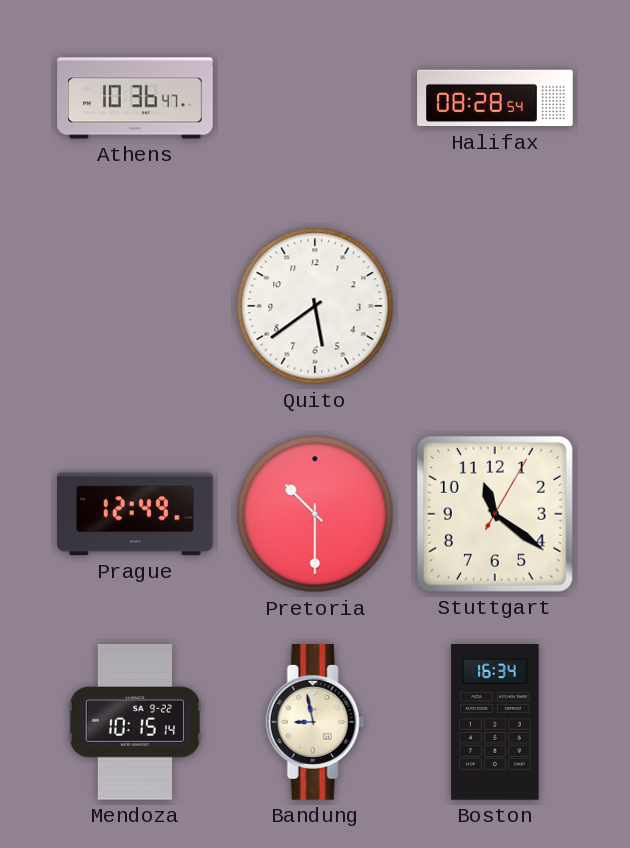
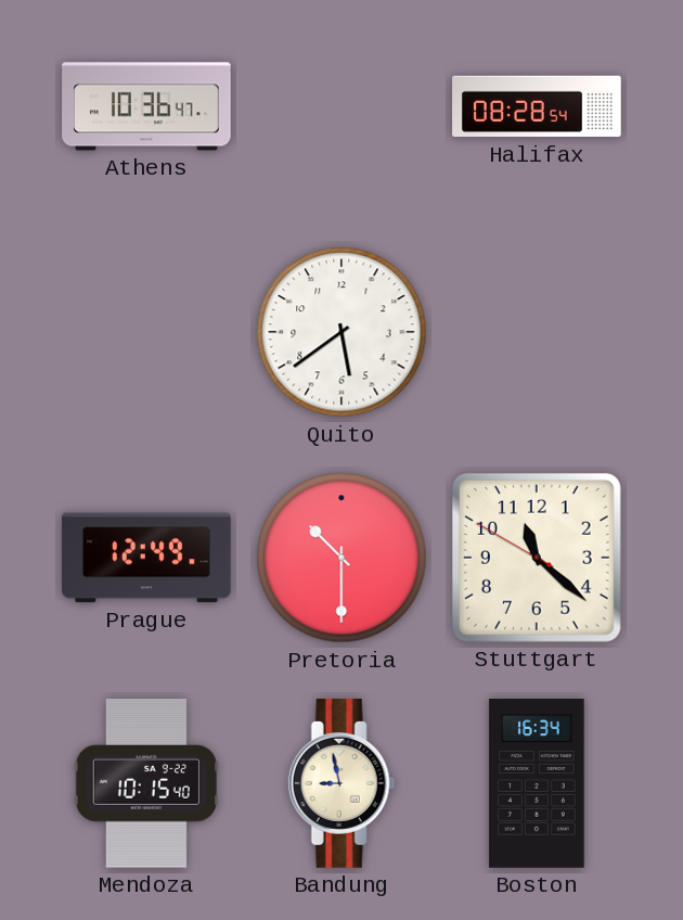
Stuttgart: 11:21:05 -> 11:21:50 (537, 558)
Mendoza: 10:15:14 -> 10:15:40 (146, 784)
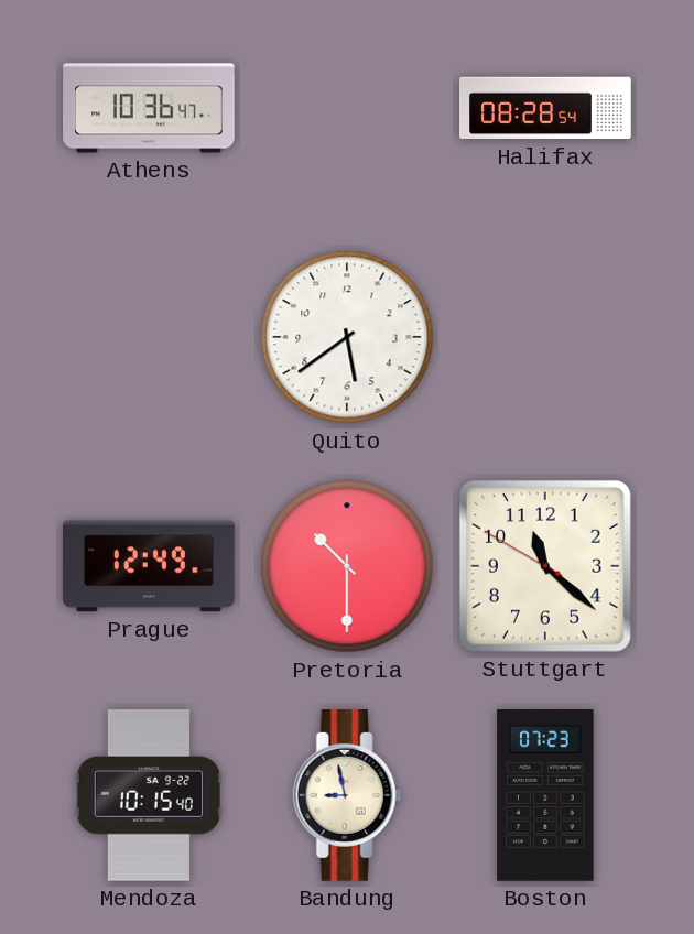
Boston: 16:34 -> 07:23 (545, 795)
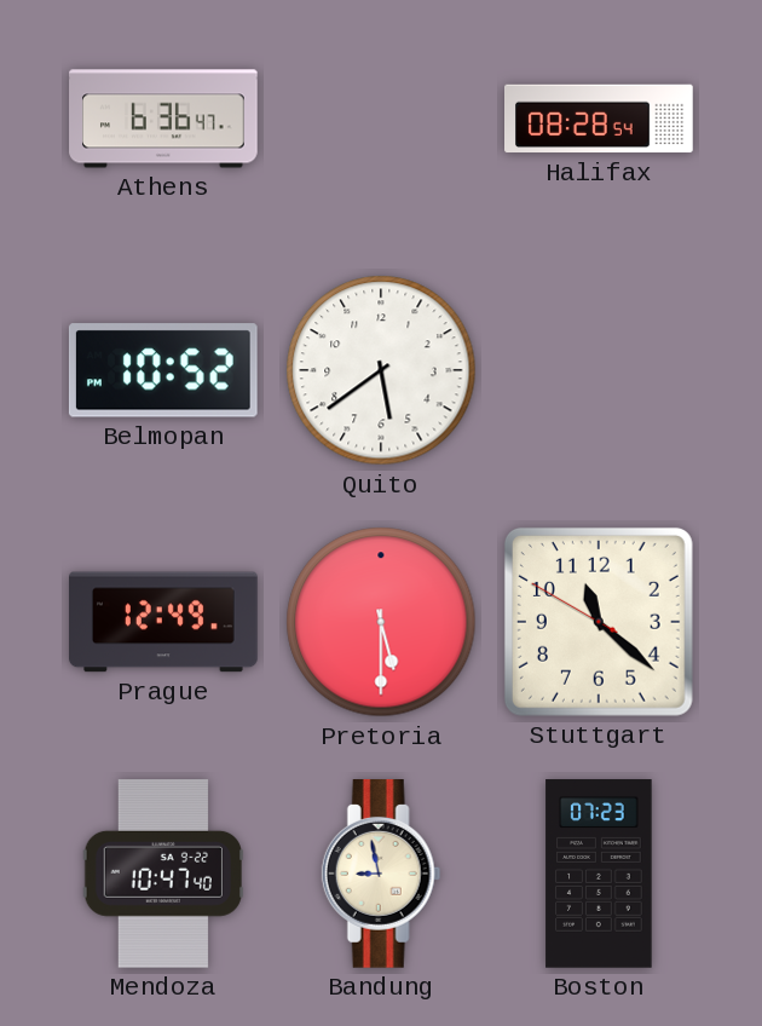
Athens: 10:36 -> 6:36 (163, 119)
Belmopan: none -> 10:52 (163, 370)
Pretoria: 10:30 -> 5:30 (381, 622)
Mendoza: 10:15 -> 10:47 (163, 875)
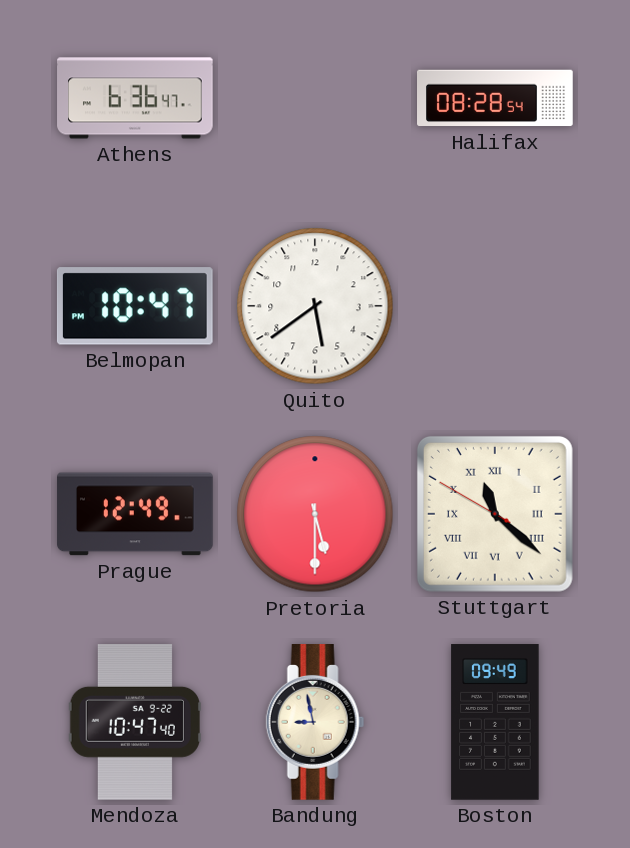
Belmopan: 10:52 -> 10:47 (135, 306)
Stuttgart numerals: Arabic -> Roman (495, 514)
Boston: 07:23 -> 09:49 (495, 722)
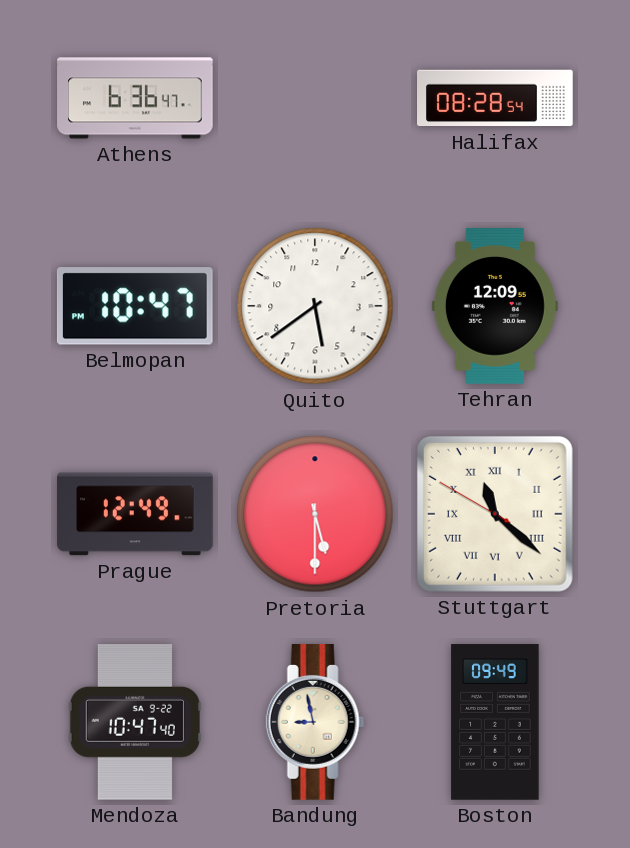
Tehran: none -> 12:09 (495, 307)
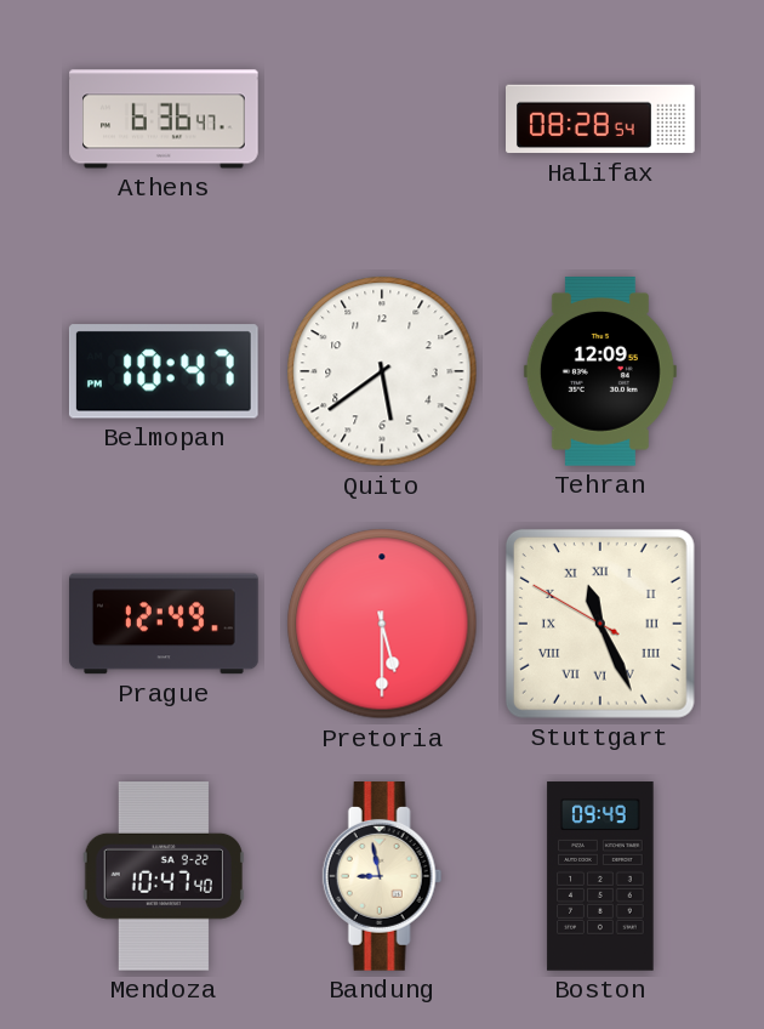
Stuttgart: 11:21 -> 11:25 (600, 624)
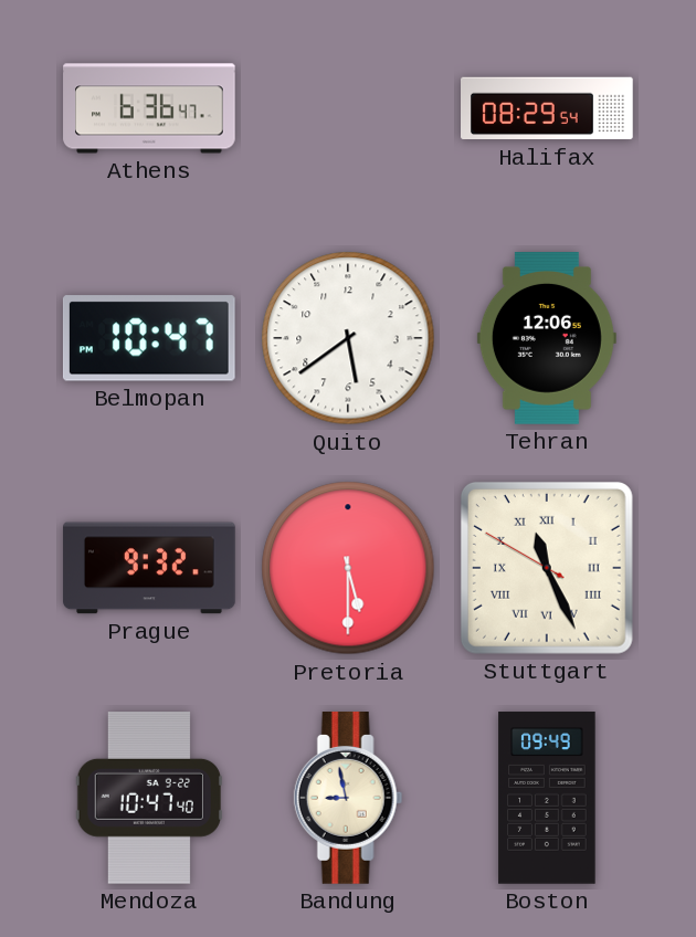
Halifax: 08:28 -> 08:29 (547, 108)
Tehran: 12:09 -> 12:06 (547, 339)
Prague: 12:49 -> 9:32 (149, 568)
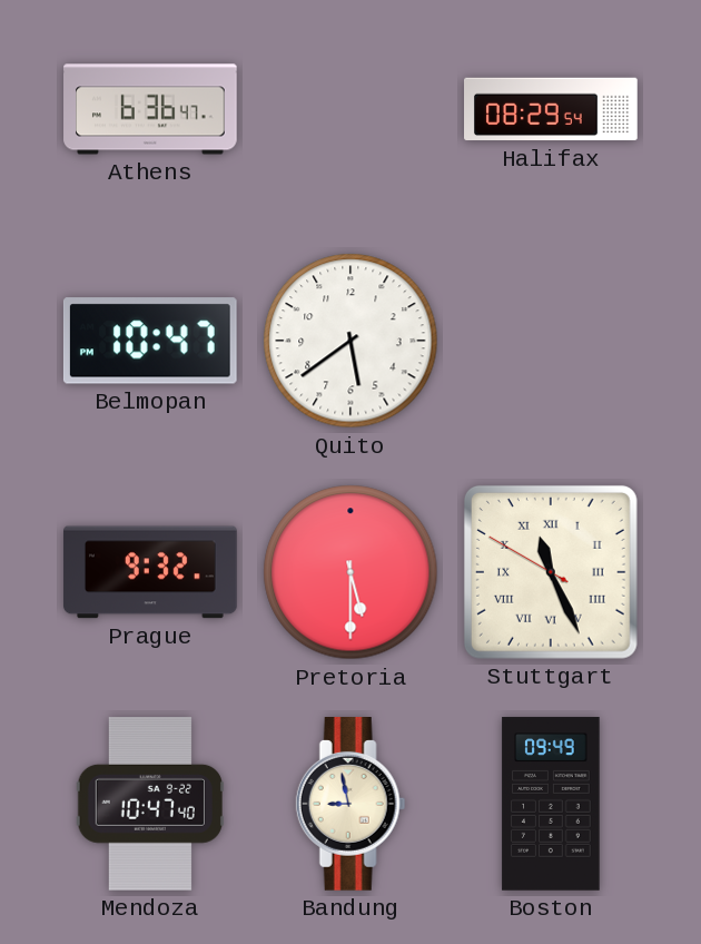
Tehran: 12:06 -> none (547, 339)
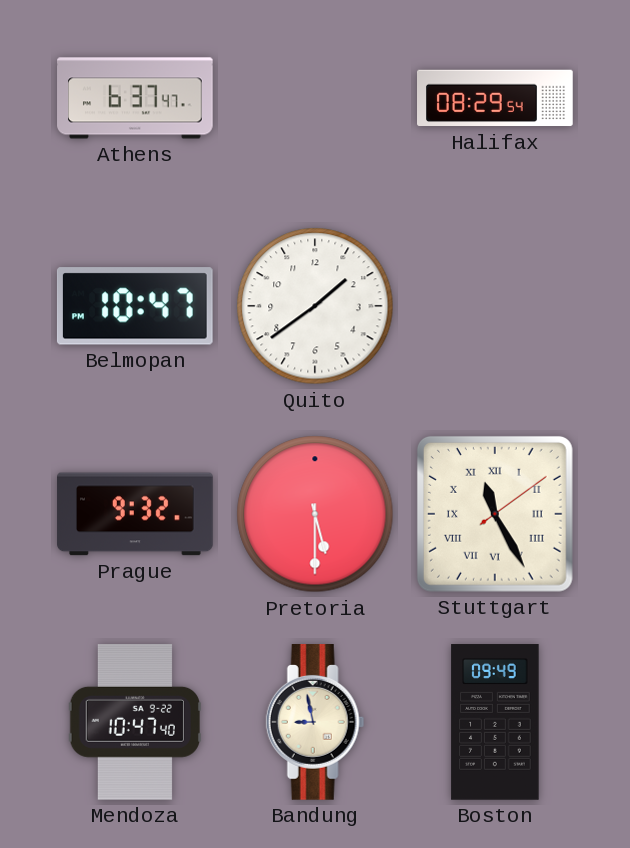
Athens: 6:36 -> 6:37 (135, 98)
Quito: 5:39 -> 1:39 (315, 306)
Stuttgart: 11:25:50 -> 11:25:09 (495, 514)
